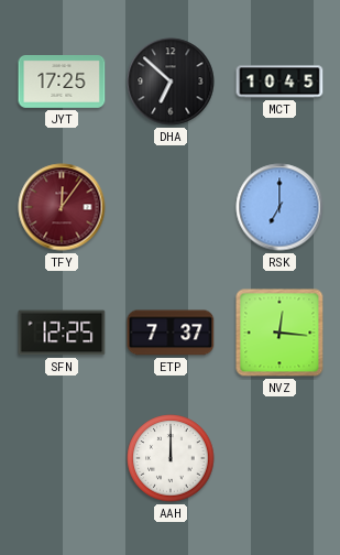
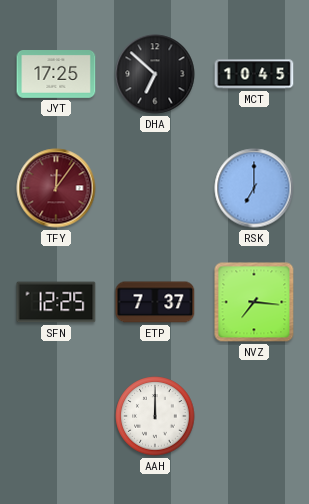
NVZ: 12:16 -> 7:16 (254, 302)
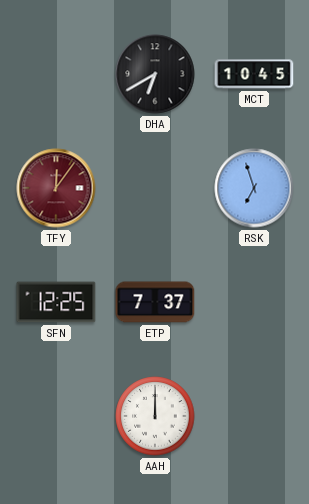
JYT: 17:25 -> none (56, 75)
DHA: 6:52 -> 6:40 (155, 74)
RSK: 7:00 -> 6:57 (254, 188)
NVZ: 7:16 -> none (254, 302)
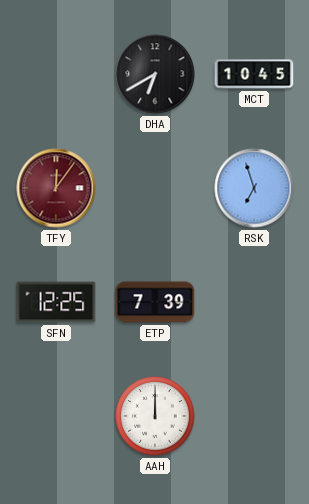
ETP: 7:37 -> 7:39 (155, 302)
